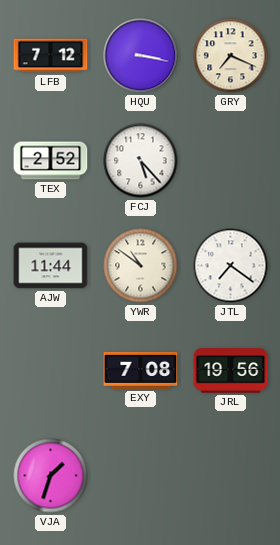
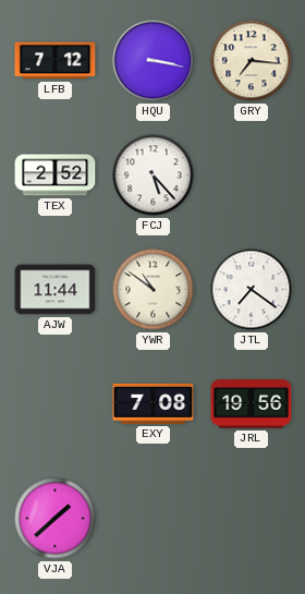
GRY: 7:19 -> 7:16 (252, 61)
VJA: 1:33 -> 1:38 (56, 519)
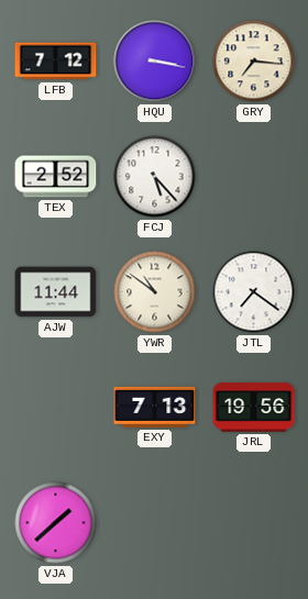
EXY: 7:08 -> 7:13 (155, 407)
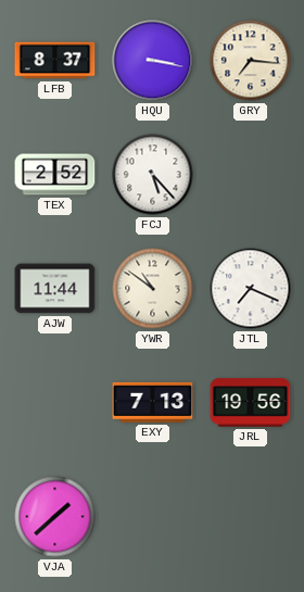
LFB: 7:12 -> 8:37 (55, 61)
JTL: 7:21 -> 7:19 (251, 289)
